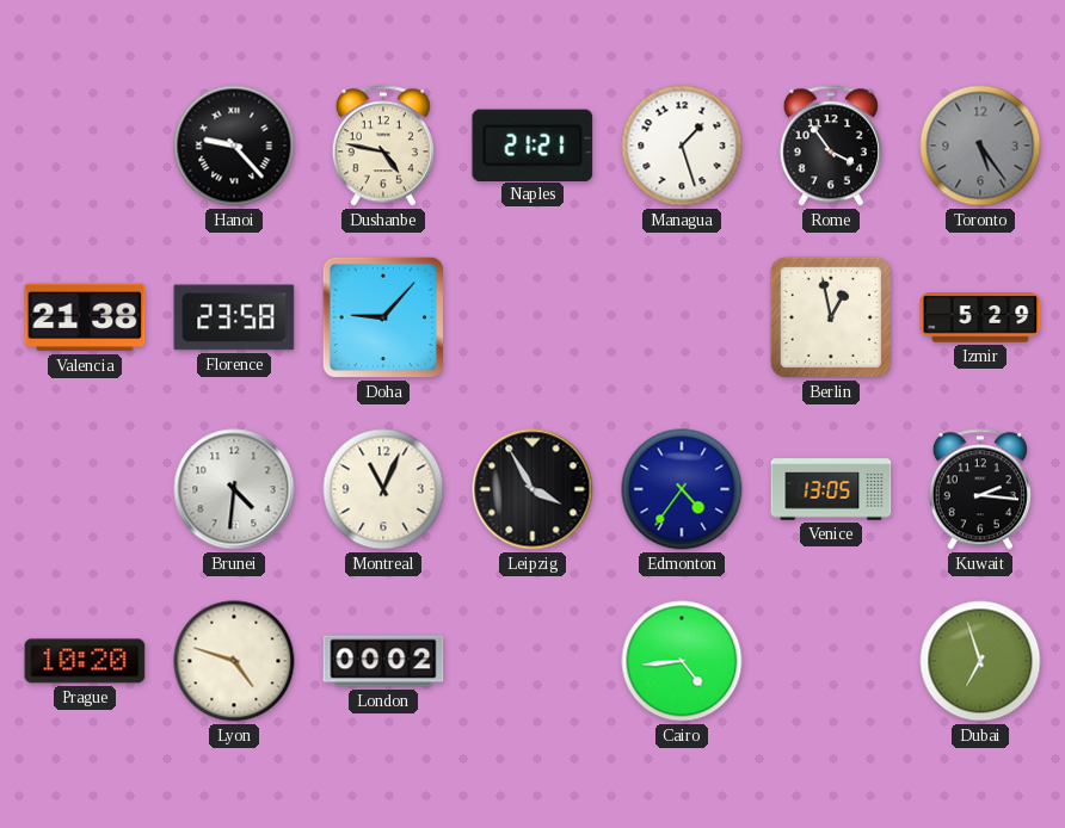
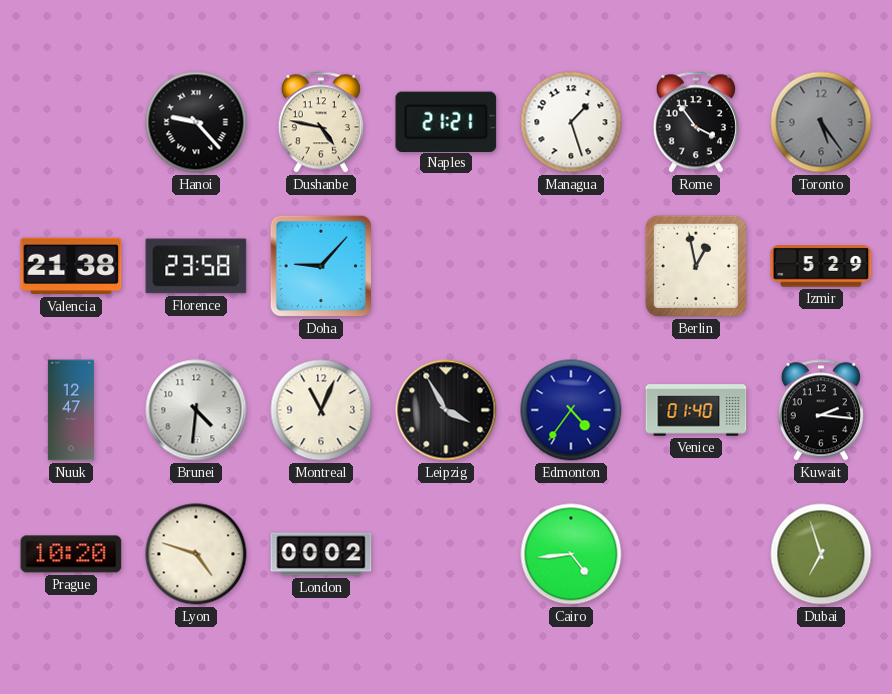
Nuuk: none -> 12:47 (71, 410)
Venice: 13:05 -> 01:40 (696, 410)
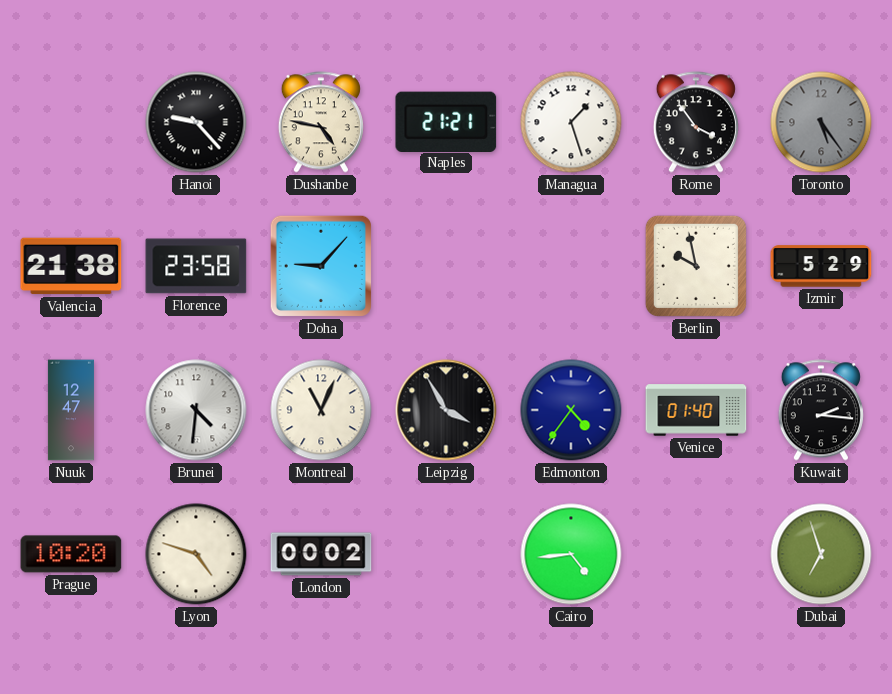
Berlin: 12:58 -> 9:58 (696, 266)
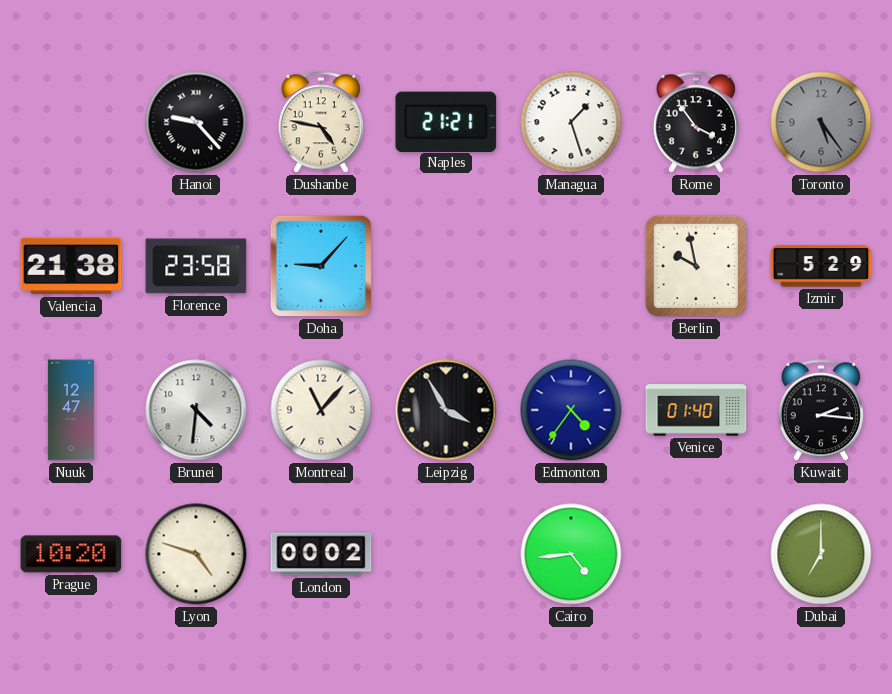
Montreal: 11:04 -> 11:07 (321, 410)
Dubai: 6:57 -> 7:00 (821, 554)
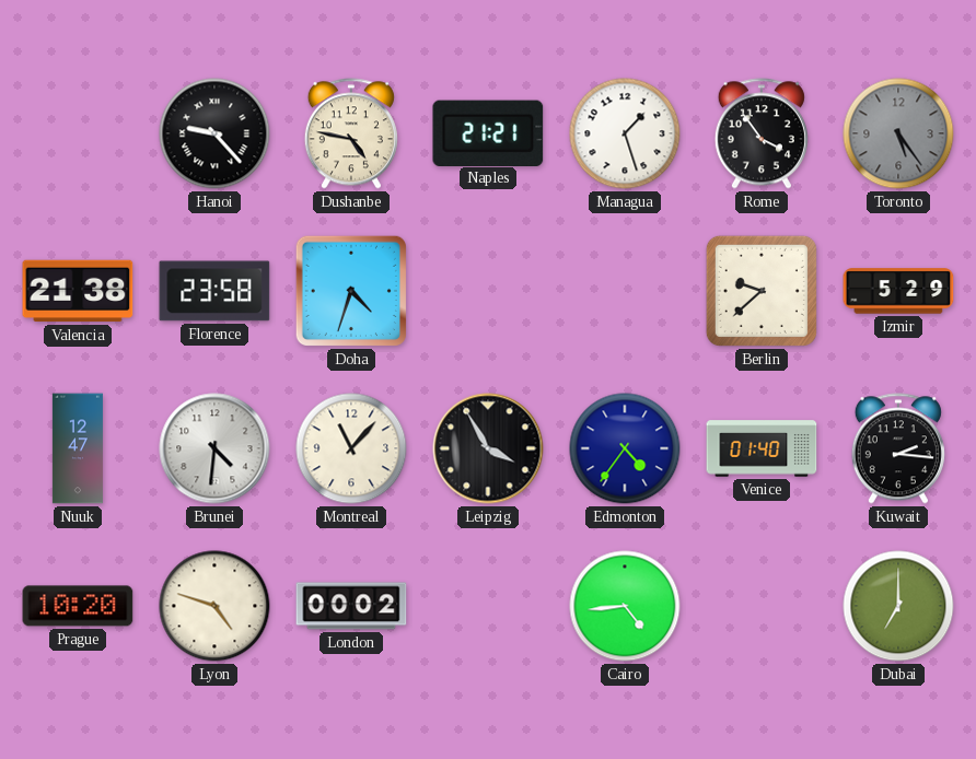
Doha: 9:07 -> 4:33 (351, 291)
Berlin: 9:58 -> 9:38 (762, 291)
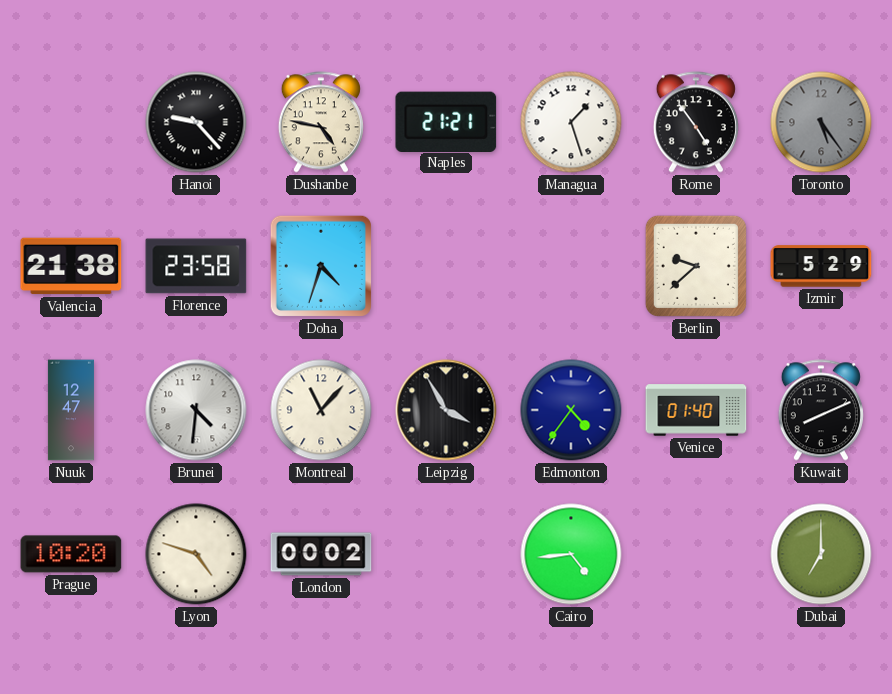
Rome: 3:54 -> 4:54 (696, 122)
Kuwait: 2:16 -> 8:11 (821, 410)
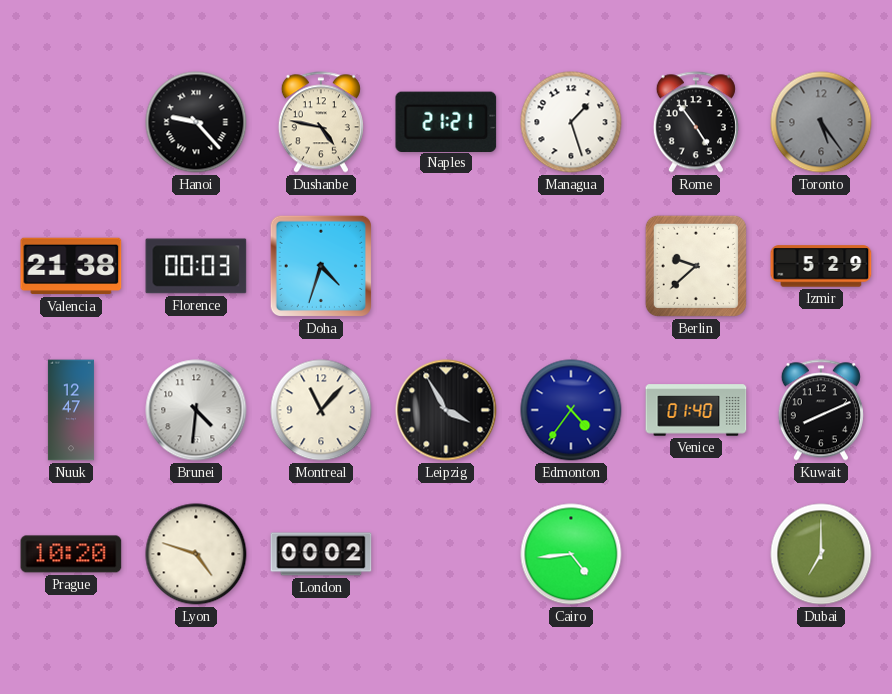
Florence: 23:58 -> 00:03 (196, 266)
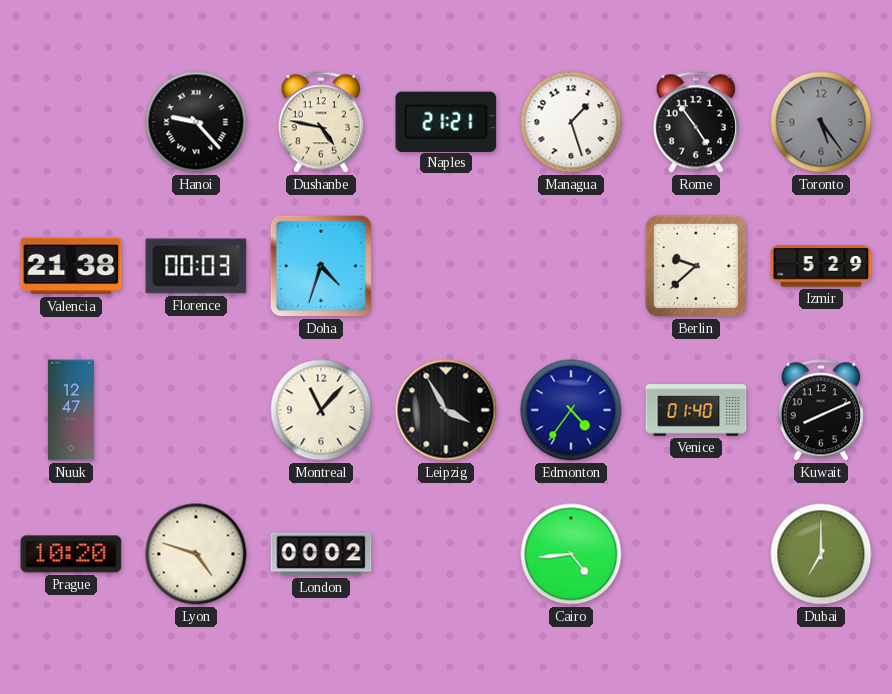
Brunei: 4:31 -> none (196, 410)
